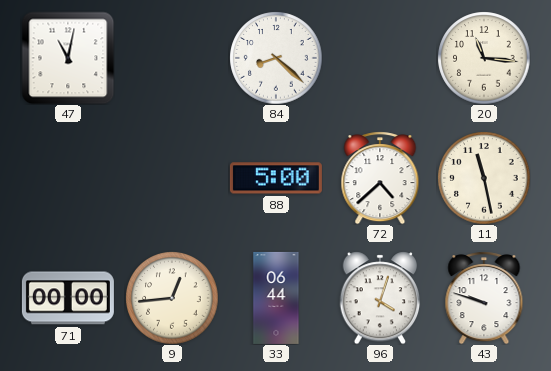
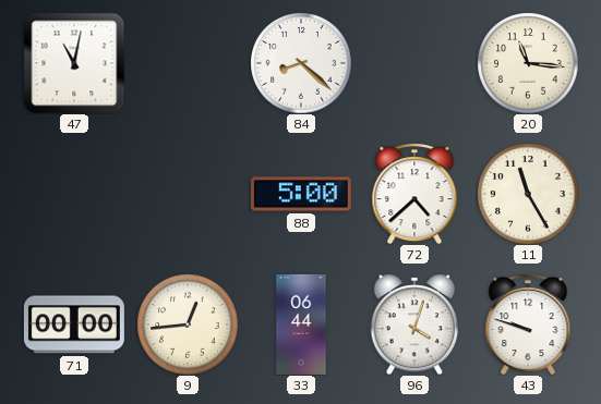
11: 11:28 -> 11:25 (528, 194)
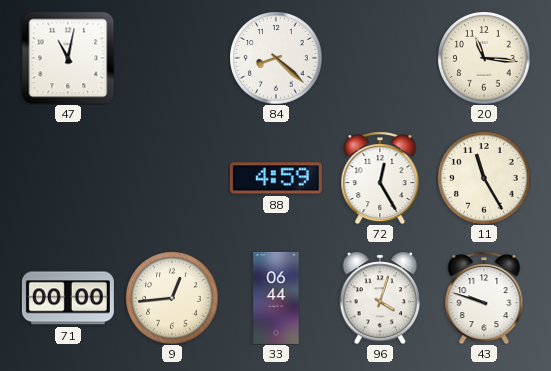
88: 5:00 -> 4:59 (276, 178)
72: 4:38 -> 12:25 (380, 178)
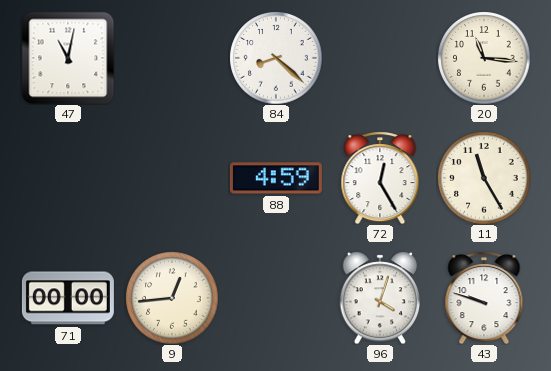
33: 06:44 -> none (276, 298)
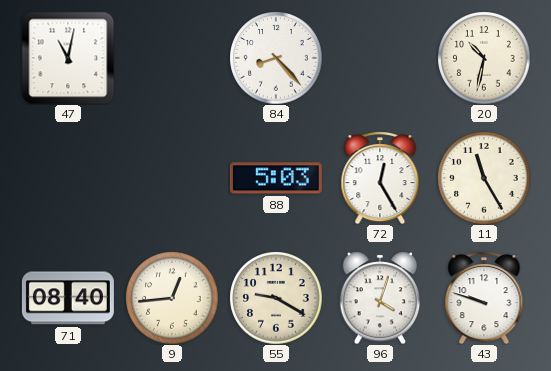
84: 8:22 -> 8:23 (276, 58)
20: 11:16 -> 10:32 (484, 58)
88: 4:59 -> 5:03 (276, 178)
71: 00:00 -> 08:40 (68, 298)
55: none -> 9:20 (276, 298)
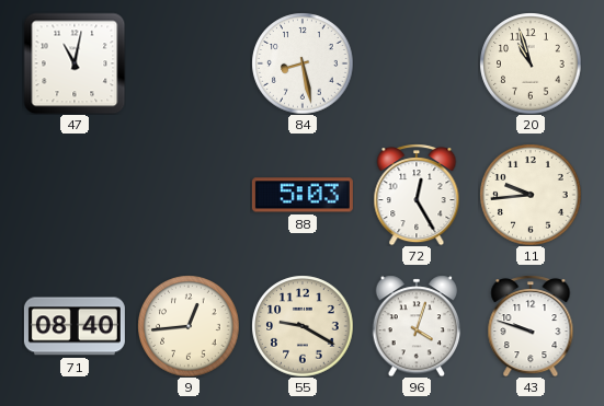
84: 8:23 -> 8:28 (303, 63)
20: 10:32 -> 10:57 (531, 63)
11: 11:25 -> 9:44 (531, 195)
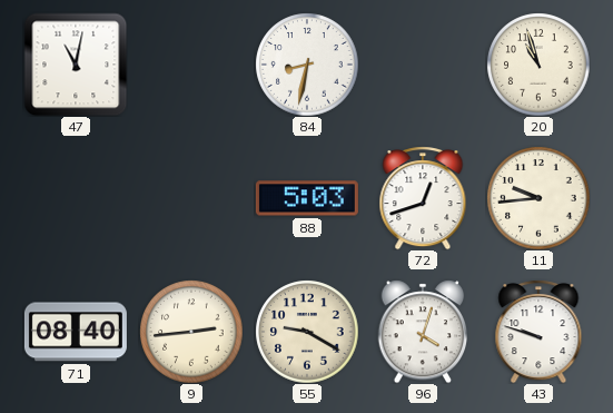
84: 8:28 -> 8:32 (307, 65)
72: 12:25 -> 12:42 (423, 198)
9: 12:44 -> 2:44 (191, 332)
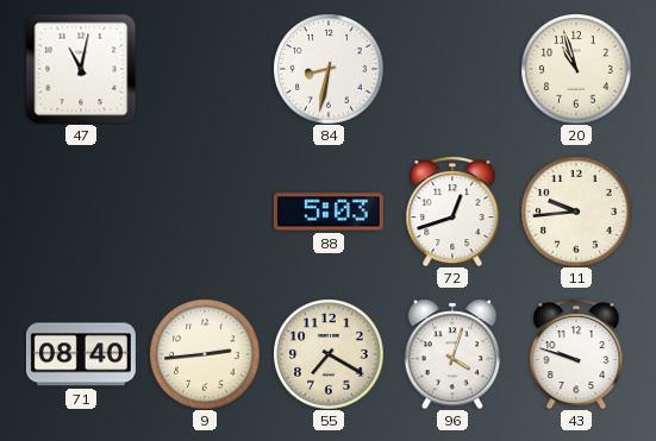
55: 9:20 -> 7:20 (329, 354)
